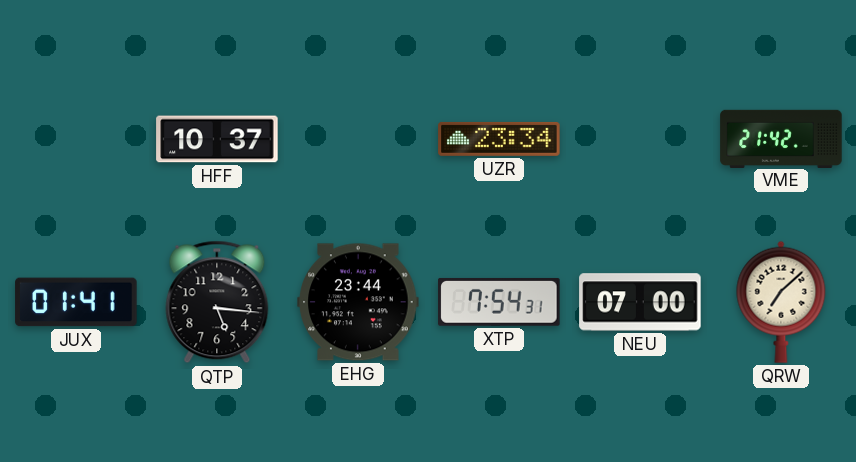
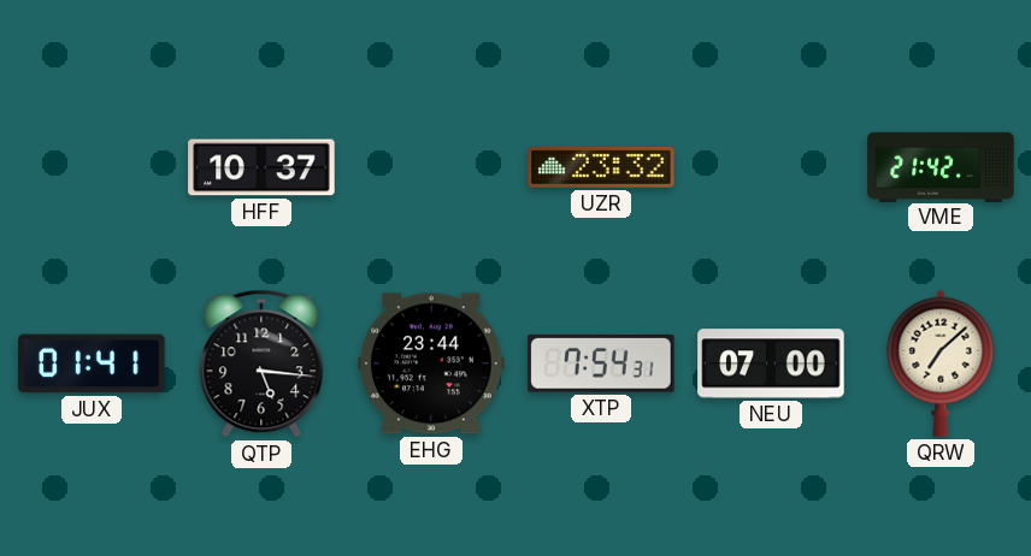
UZR: 23:34 -> 23:32 (601, 167)
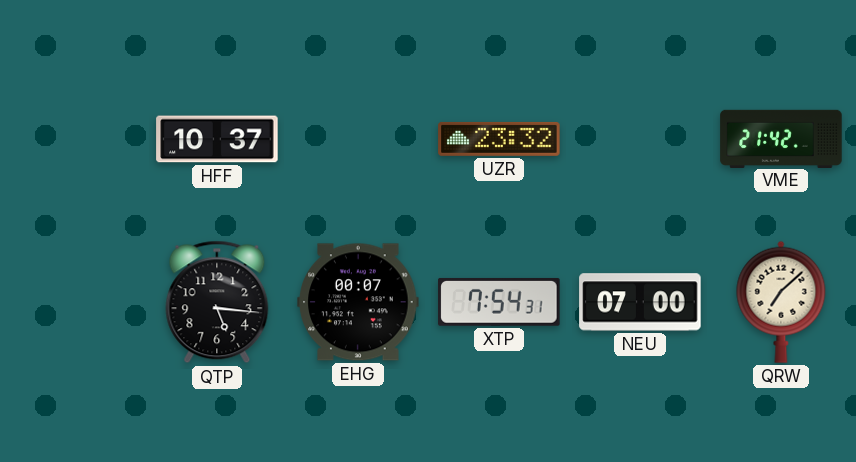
JUX: 01:41 -> none (92, 363)
EHG: 23:44 -> 00:07 (358, 302)
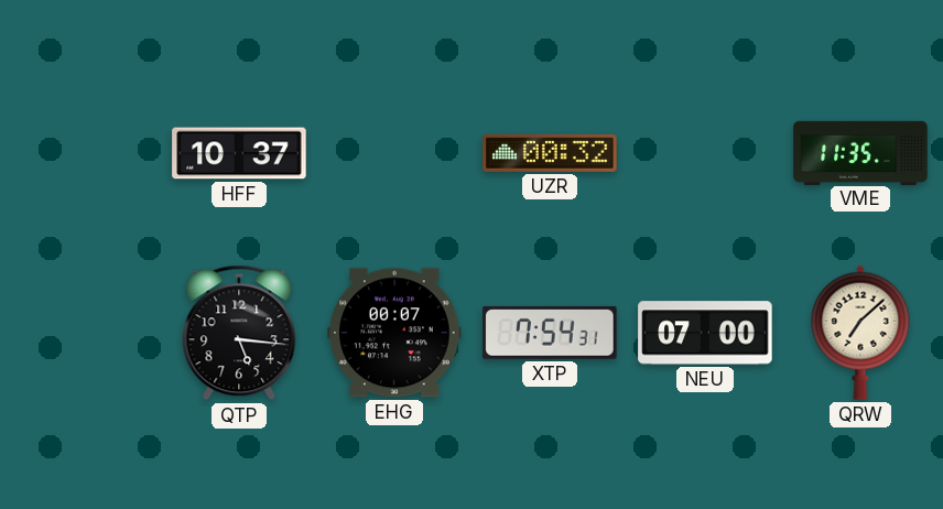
UZR: 23:32 -> 00:32 (550, 153)
VME: 21:42 -> 11:35 (860, 152)
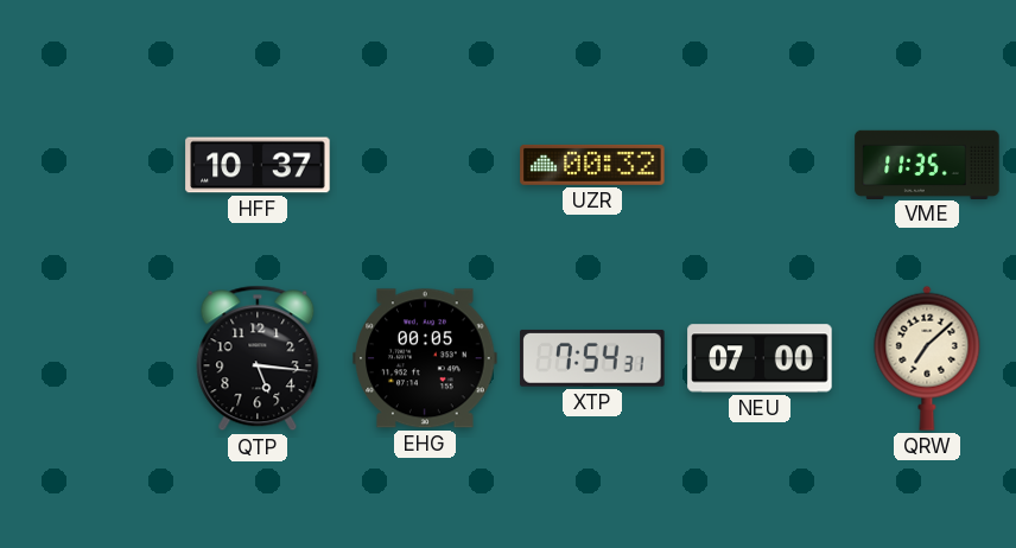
EHG: 00:07 -> 00:05 (425, 358)
